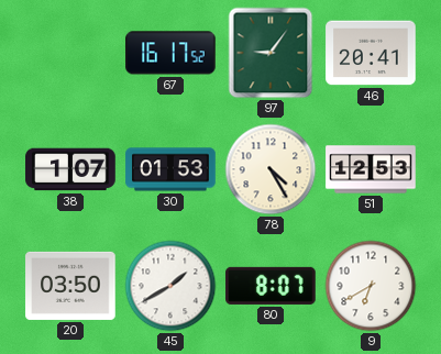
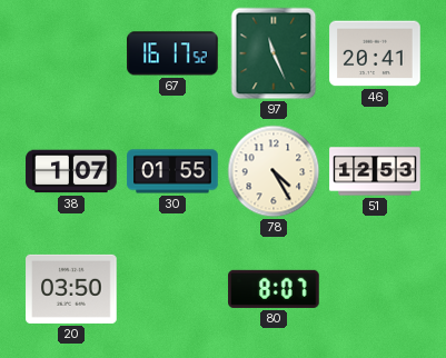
97: 9:06 -> 11:26 (274, 53)
30: 01:53 -> 01:55 (172, 171)
45: 1:40 -> none (170, 286)
9: 6:40 -> none (371, 286)
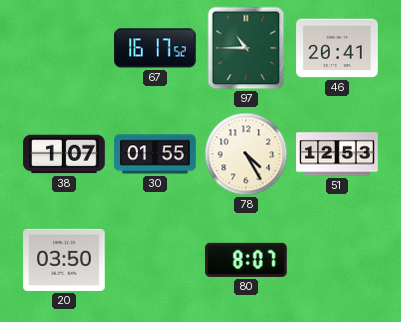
97: 11:26 -> 10:45 (246, 48)
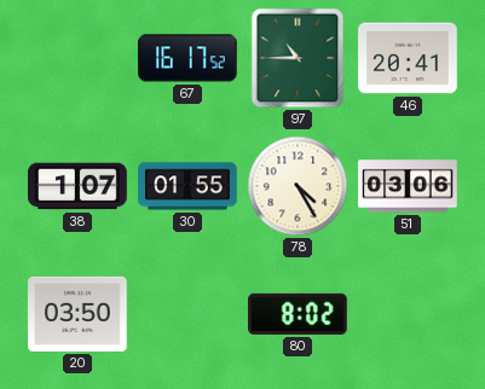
51: 12:53 -> 03:06 (408, 186)
80: 8:07 -> 8:02 (298, 314)
